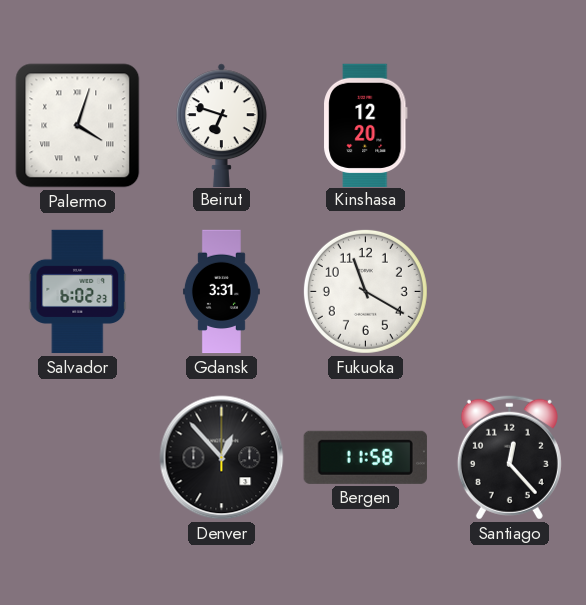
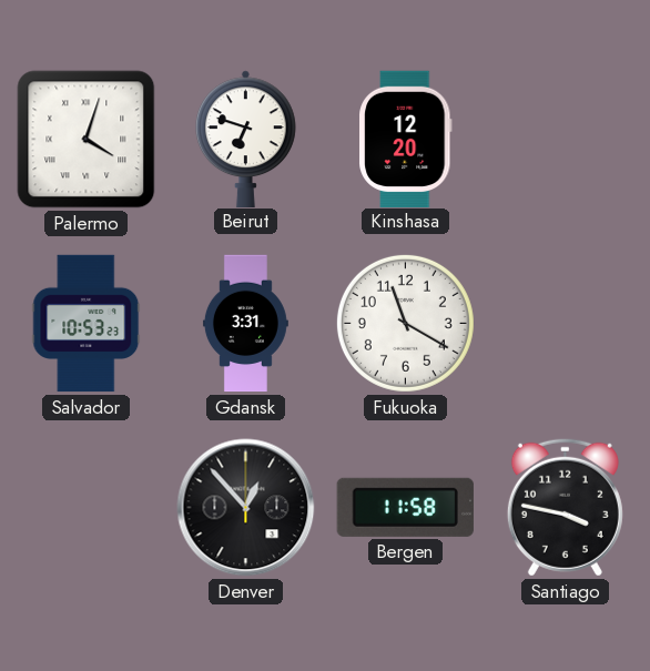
Salvador: 6:02 -> 10:53 (87, 324)
Santiago: 12:23 -> 3:47 (565, 507)
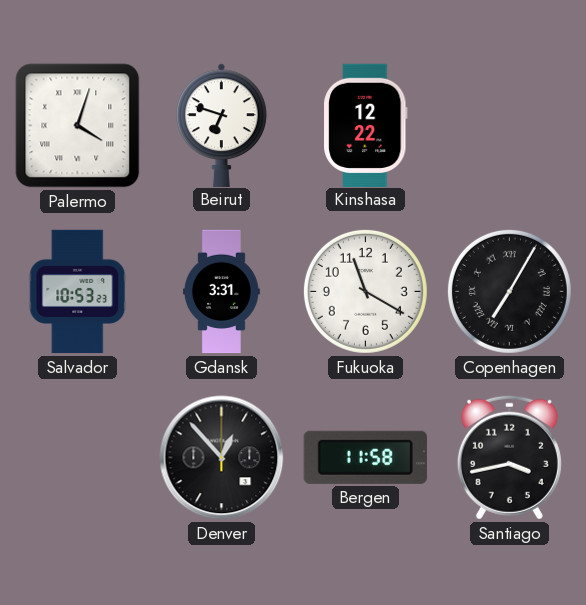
Kinshasa: 12:20 -> 12:22 (366, 125)
Copenhagen: none -> 7:05 (509, 291)
Santiago: 3:47 -> 3:43 (509, 457)
